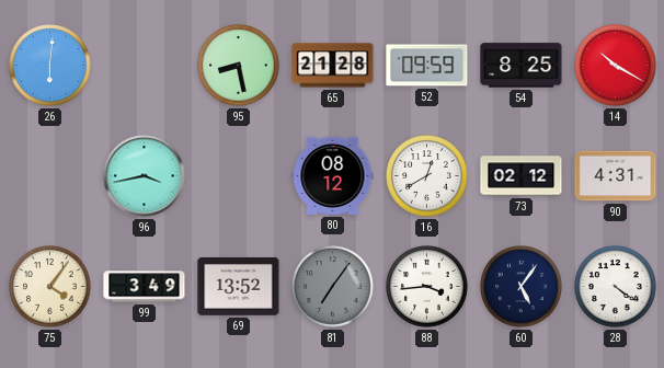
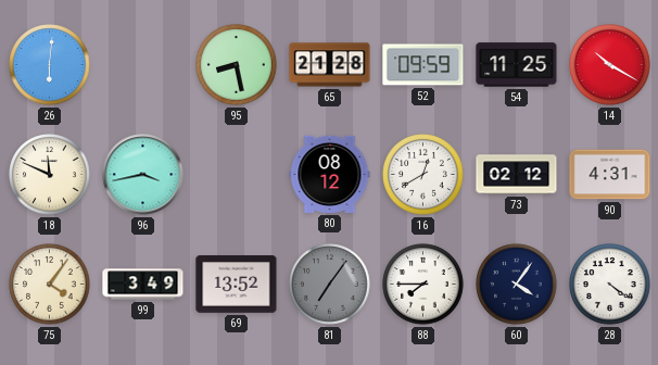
54: 8:25 -> 11:25 (517, 65)
18: none -> 11:49 (50, 175)
88: 3:44 -> 7:45 (423, 285)
60: 5:06 -> 4:06 (517, 285)
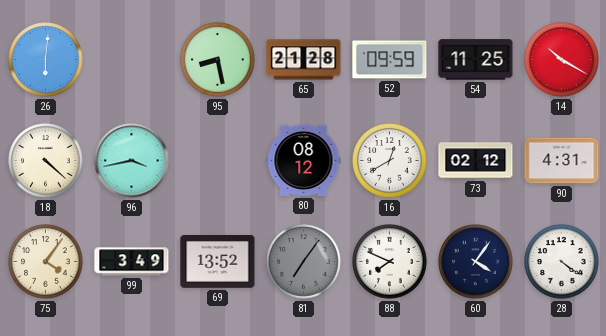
18: 11:49 -> 4:22 (46, 161)
88: 7:45 -> 7:49 (390, 262)
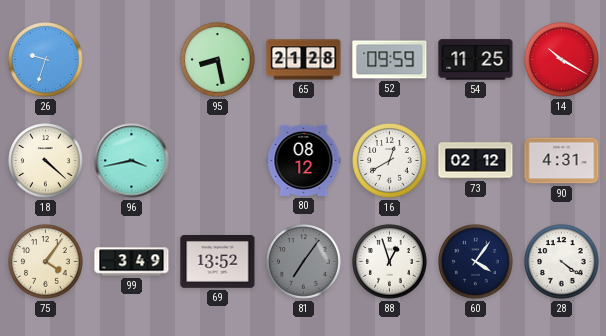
26: 6:01 -> 9:33 (46, 60)
88: 7:49 -> 12:57 (390, 262)
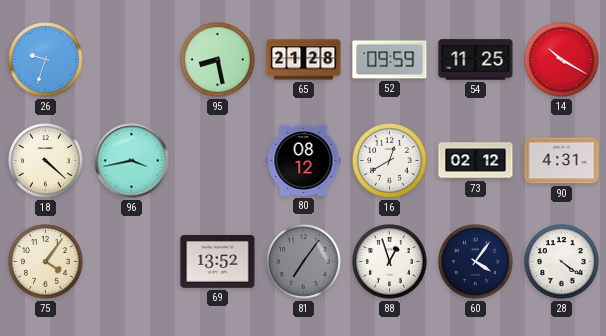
99: 3:49 -> none (132, 262)
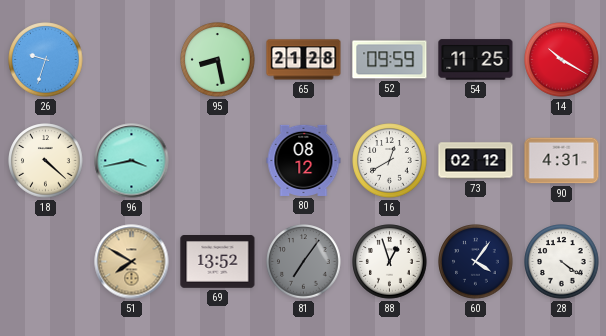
75: 4:06 -> none (46, 262)
51: none -> 7:50 (132, 262)
